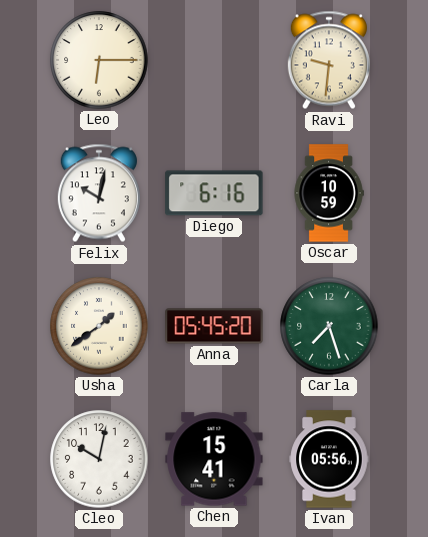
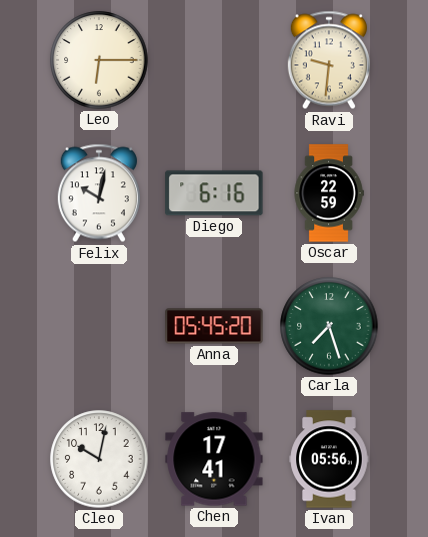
Oscar: 10:59 -> 22:59 (329, 193)
Usha: 1:39 -> none (99, 326)
Chen: 15:41 -> 17:41 (214, 459)
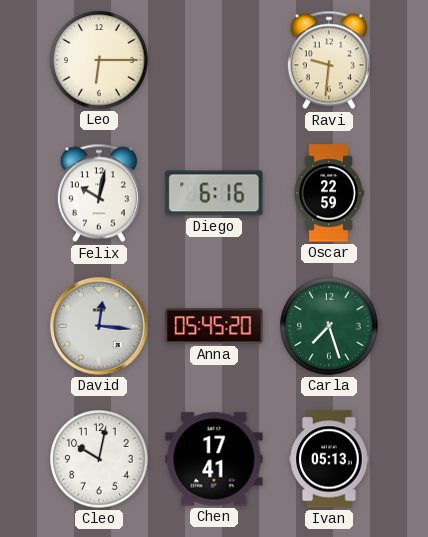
David: none -> 12:16 (100, 327)
Ivan: 05:56 -> 05:13 (329, 459)
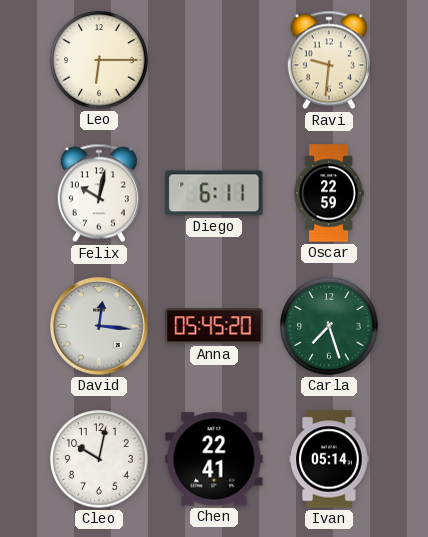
Diego: 6:16 -> 6:11 (214, 193)
Chen: 17:41 -> 22:41 (214, 459)
Ivan: 05:13 -> 05:14 (329, 459)
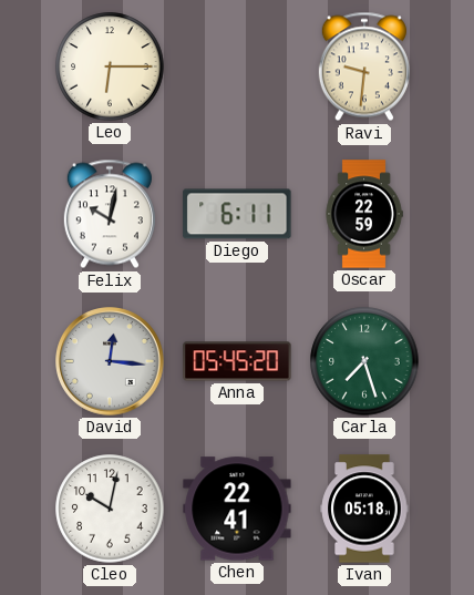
Ivan: 05:14 -> 05:18 (364, 509)
